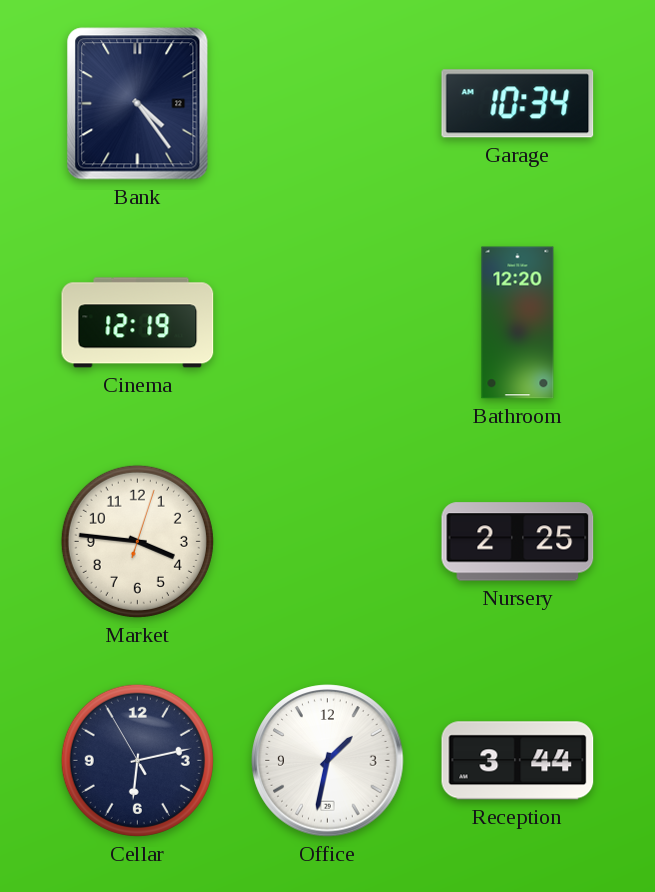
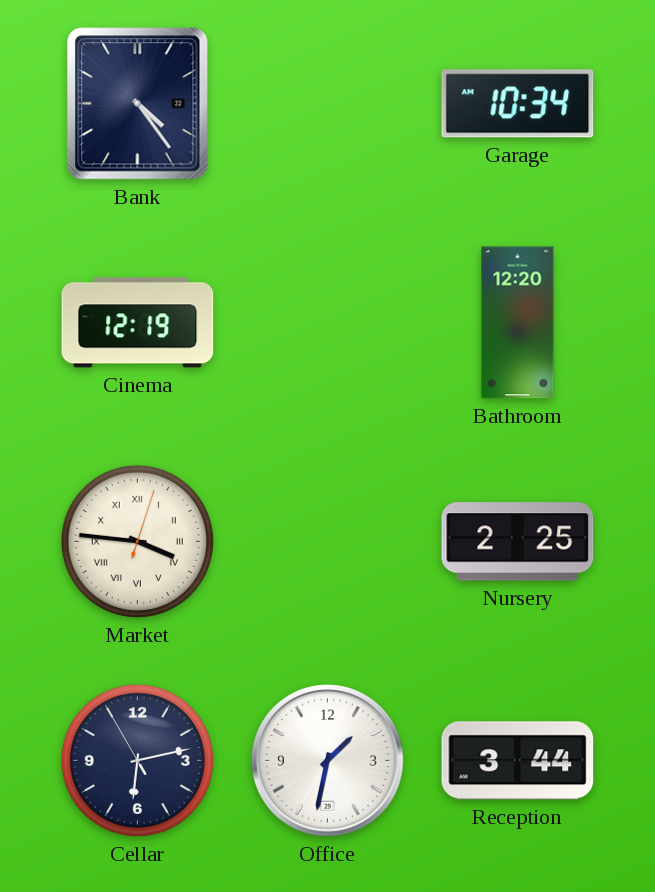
Market numerals: Arabic -> Roman (137, 541)
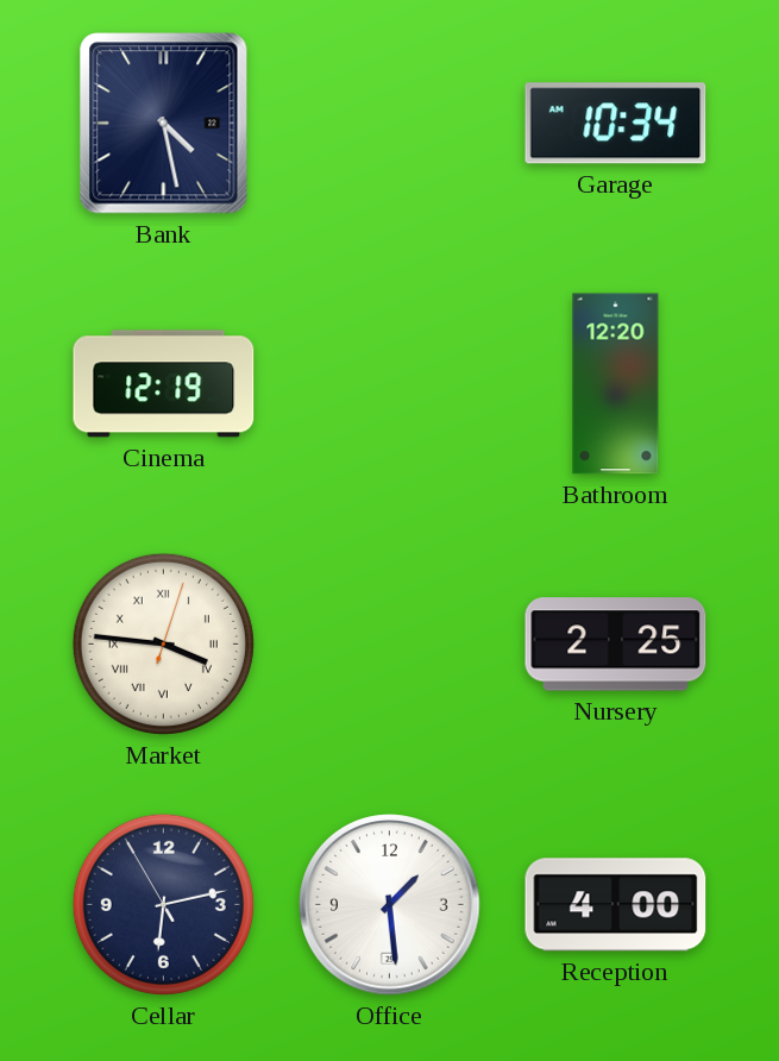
Bank: 4:24 -> 4:28 (164, 124)
Office: 1:32 -> 1:29 (390, 905)
Reception: 3:44 -> 4:00 (616, 905)
